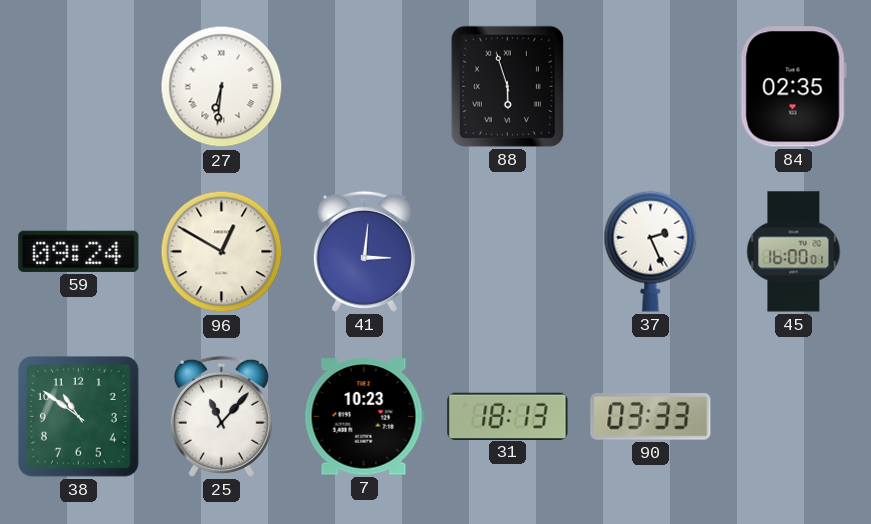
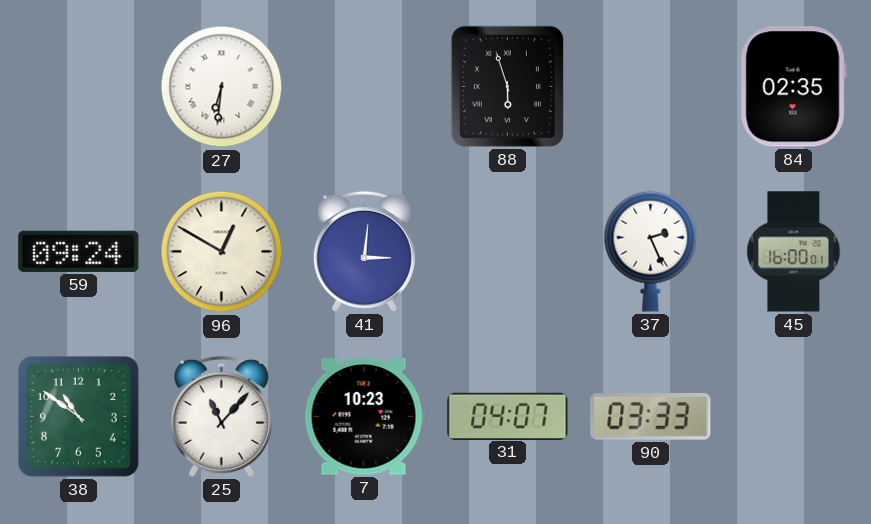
31: 18:13 -> 04:07 (508, 416)
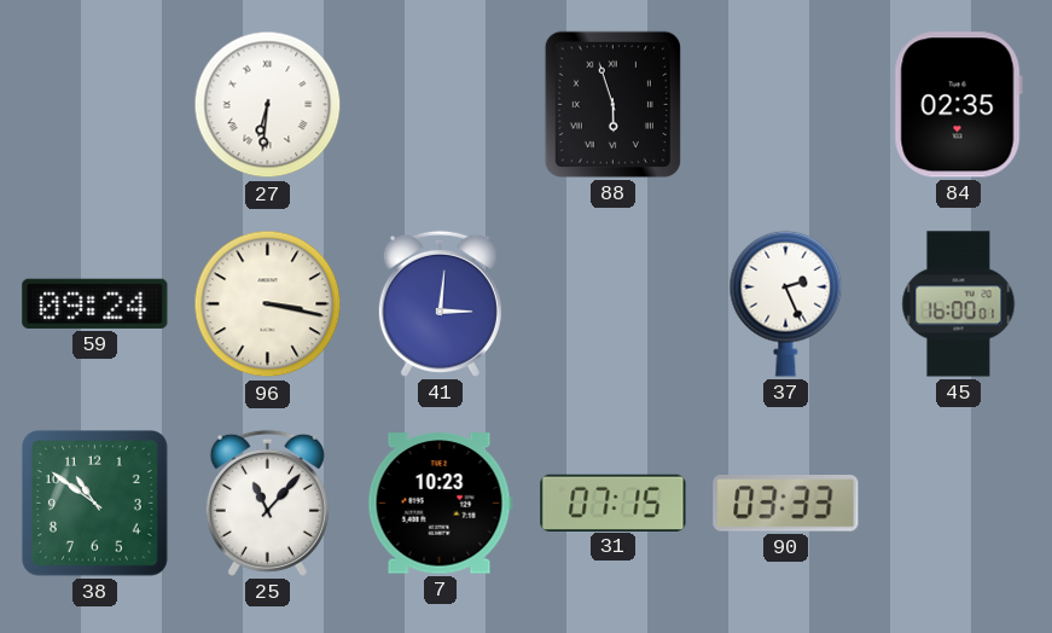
96: 12:50 -> 3:17 (268, 304)
31: 04:07 -> 07:15 (614, 503)
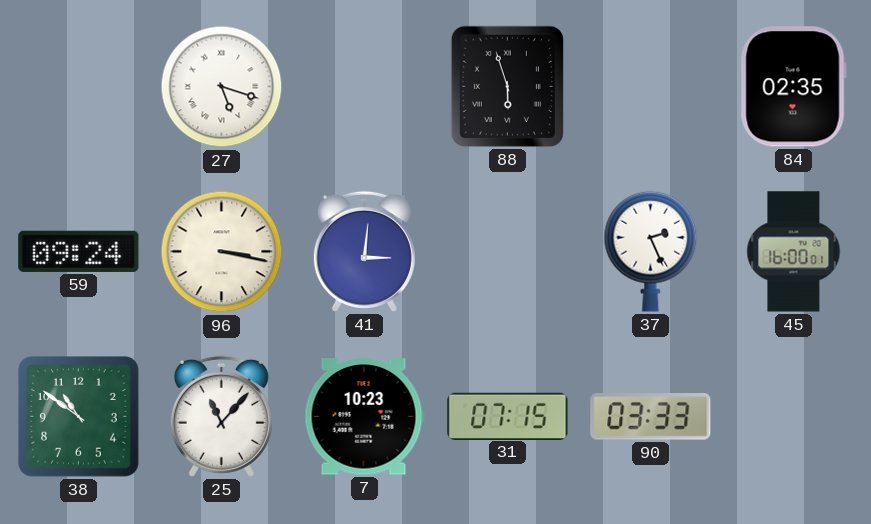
27: 6:31 -> 5:18 (222, 87)
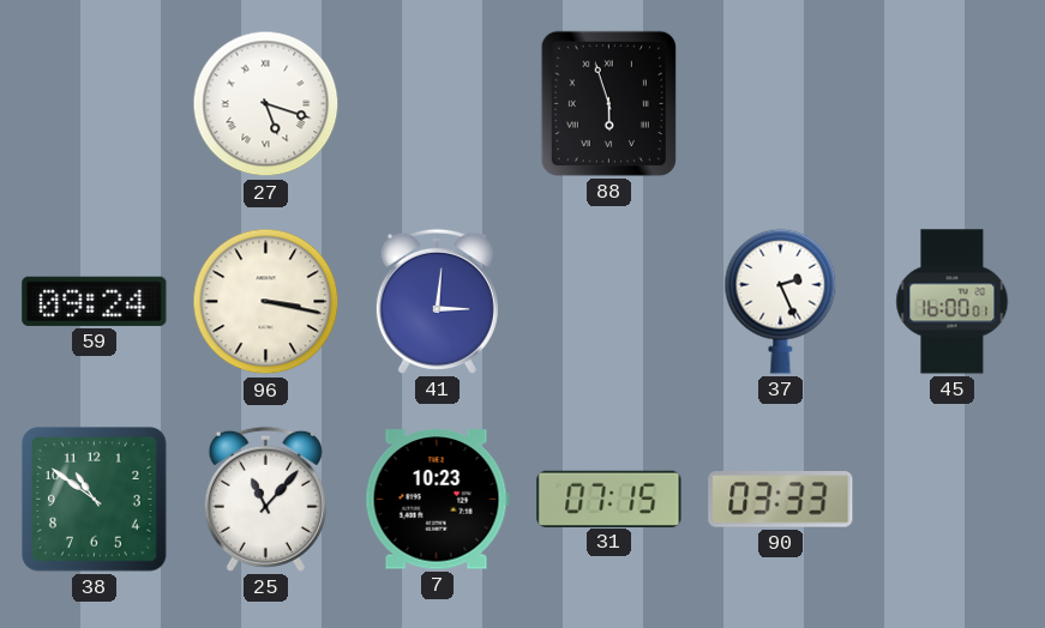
84: 02:35 -> none (793, 87)
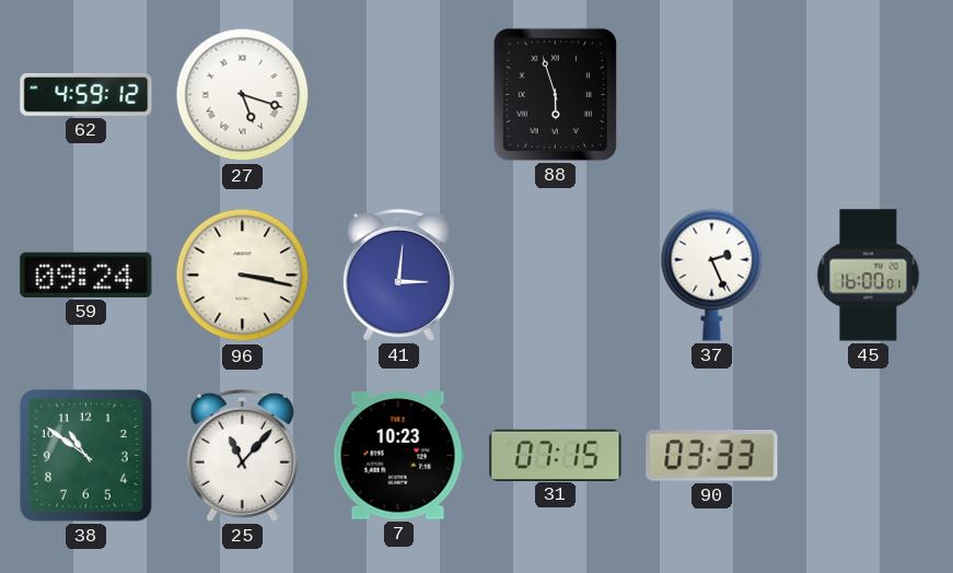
62: none -> 4:59 (86, 94)
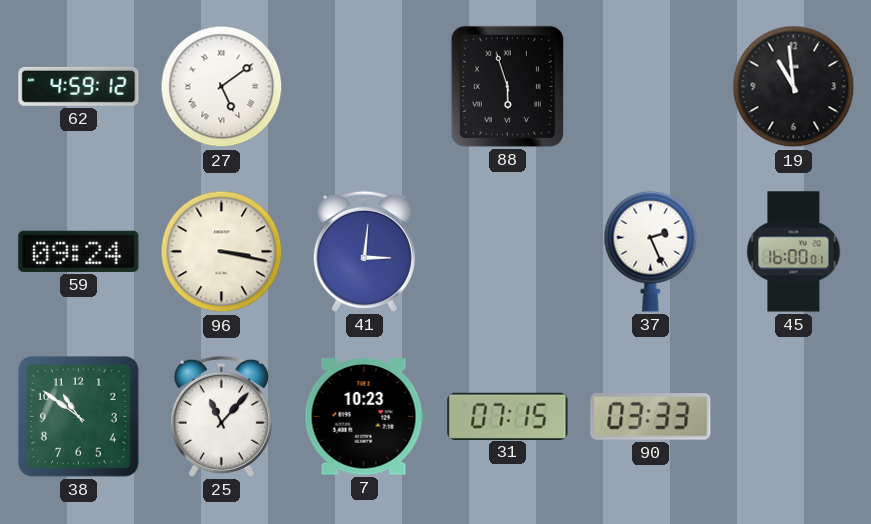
27: 5:18 -> 5:09 (222, 87)
19: none -> 10:59 (794, 87)
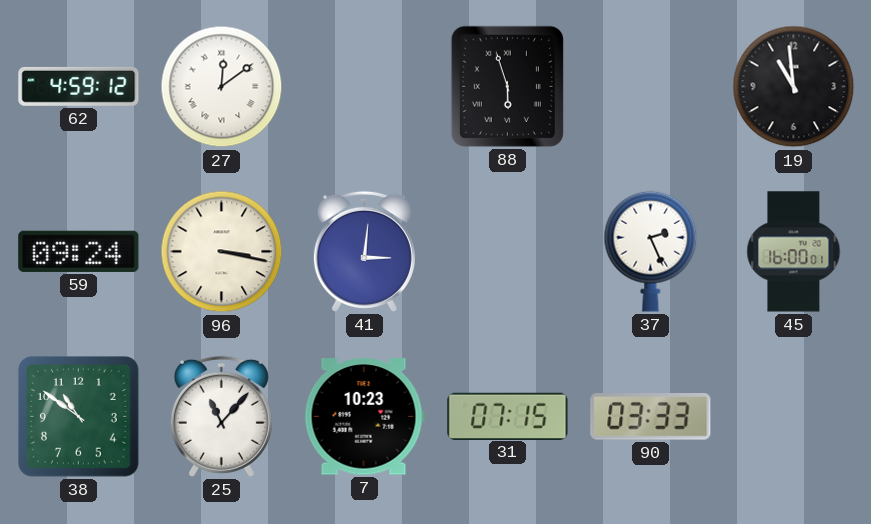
27: 5:09 -> 12:09 (222, 87)
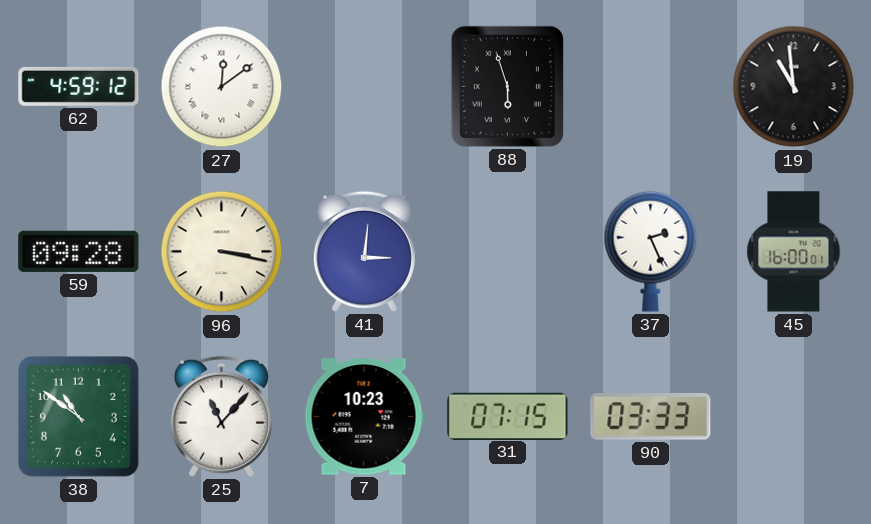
59: 09:24 -> 09:28 (79, 251)
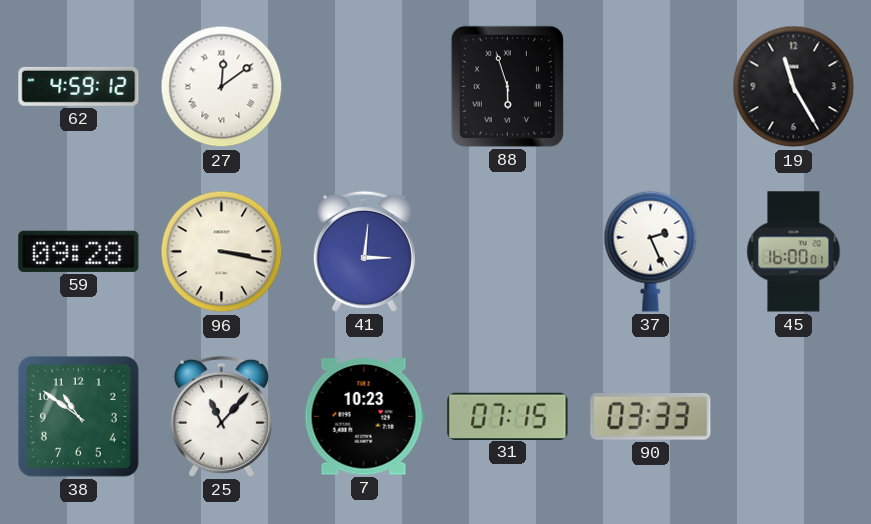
19: 10:59 -> 11:25 (794, 87)
